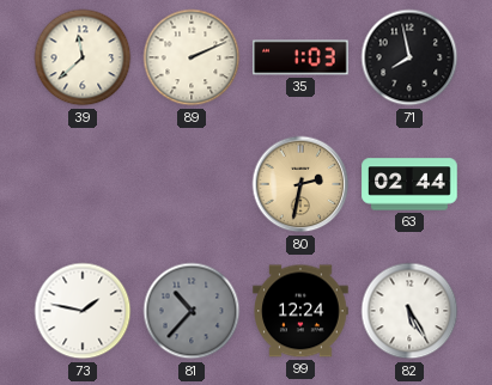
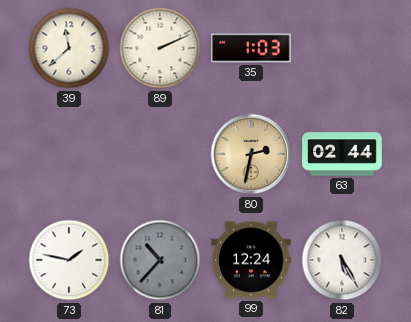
71: 7:58 -> none (409, 57)
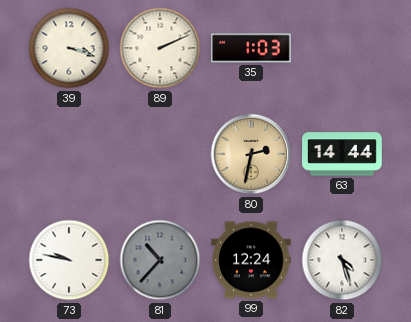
39: 11:38 -> 3:18 (69, 48)
63: 02:44 -> 14:44 (342, 154)
73: 1:47 -> 9:47 (69, 260)
82: 5:25 -> 4:27 (342, 260)
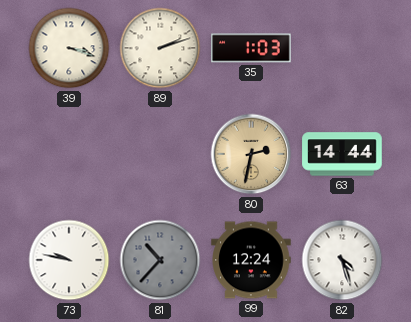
89: 2:11 -> 2:12 (160, 48)
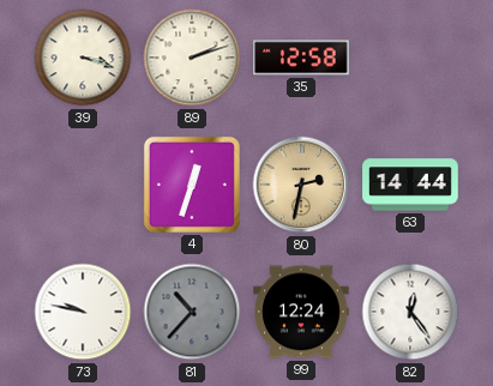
35: 1:03 -> 12:58 (301, 58)
4: none -> 12:33 (192, 185)
82: 4:27 -> 12:24 (410, 312)
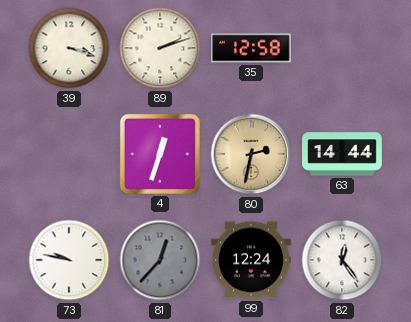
81: 10:37 -> 12:37 (160, 260)
